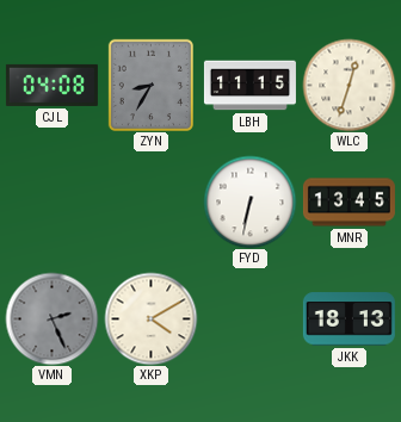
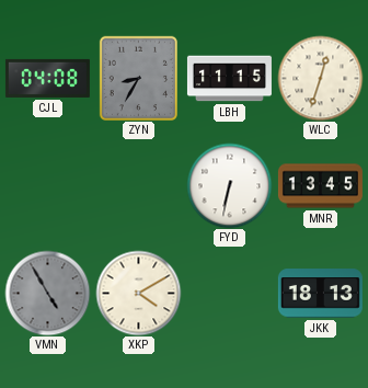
VMN: 2:26 -> 4:55 (47, 293)
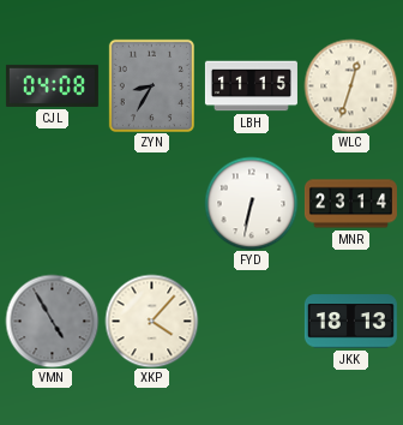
MNR: 13:45 -> 23:14 (350, 204)
XKP: 4:10 -> 4:07 (151, 321)
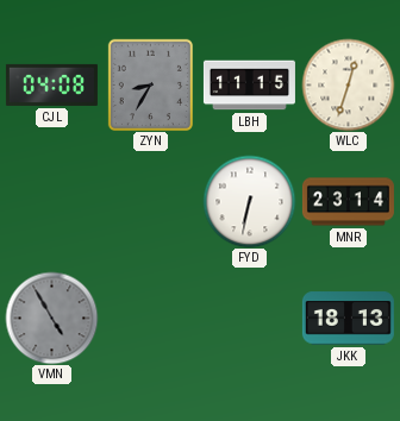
XKP: 4:07 -> none (151, 321)
